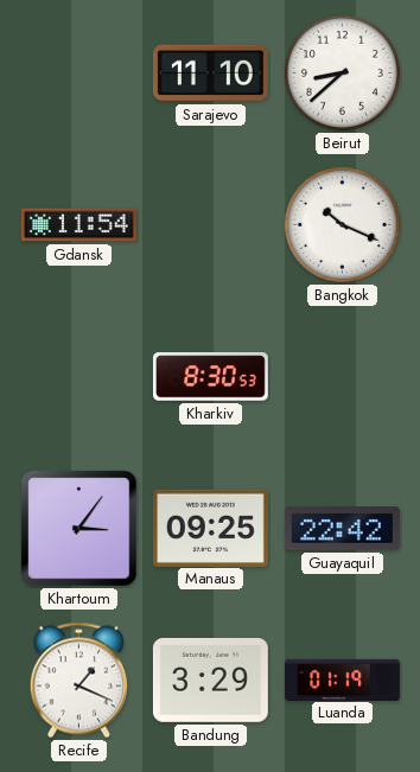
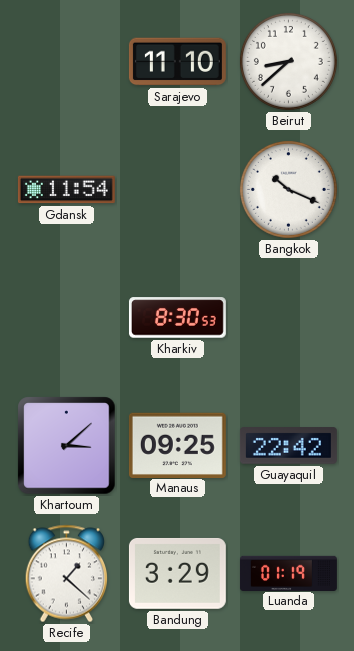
Khartoum: 3:06 -> 3:08 (67, 446)
Recife: 1:19 -> 1:22 (67, 574)
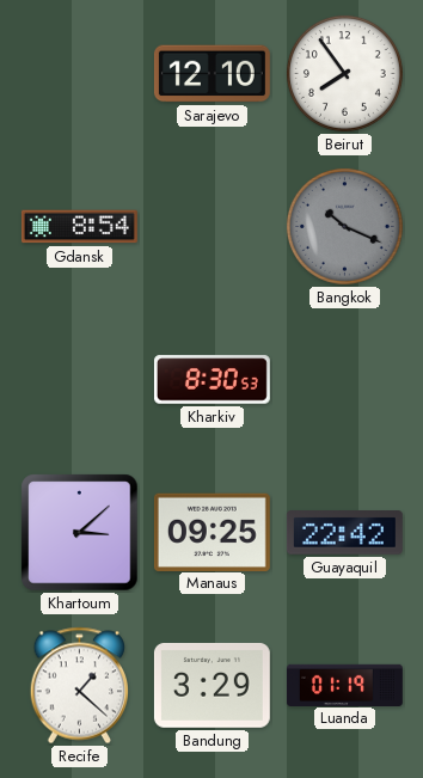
Sarajevo: 11:10 -> 12:10 (211, 74)
Beirut: 8:38 -> 7:54 (344, 73)
Gdansk: 11:54 -> 8:54 (79, 227)
Bangkok dial: white -> grey (344, 226)
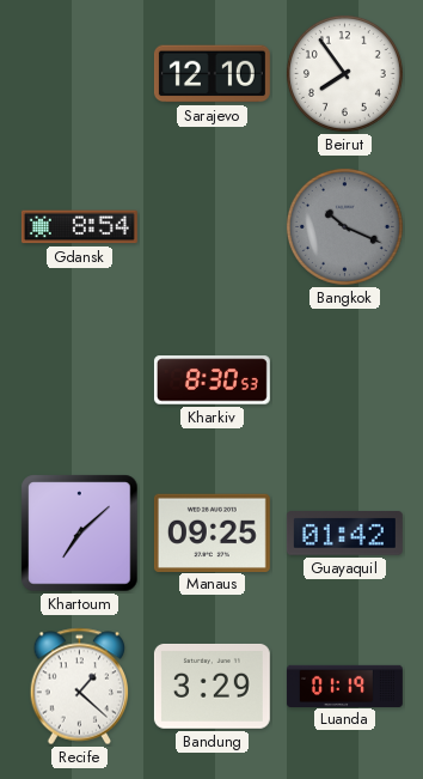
Khartoum: 3:08 -> 7:08 (80, 534)
Guayaquil: 22:42 -> 01:42 (344, 534)
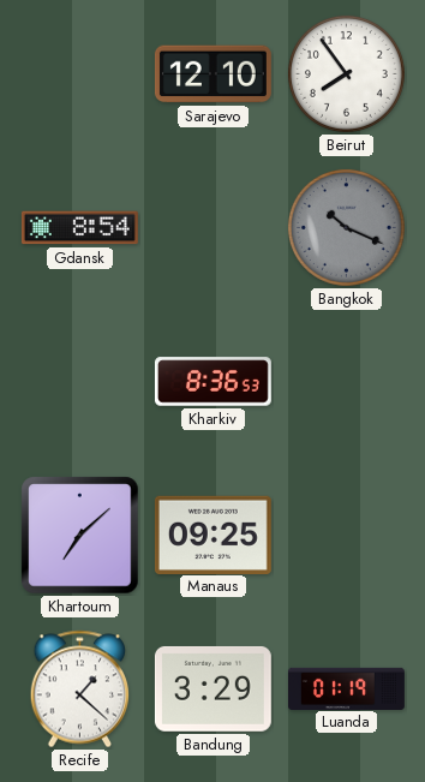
Kharkiv: 8:30 -> 8:36 (212, 382)
Guayaquil: 01:42 -> none (344, 534)
